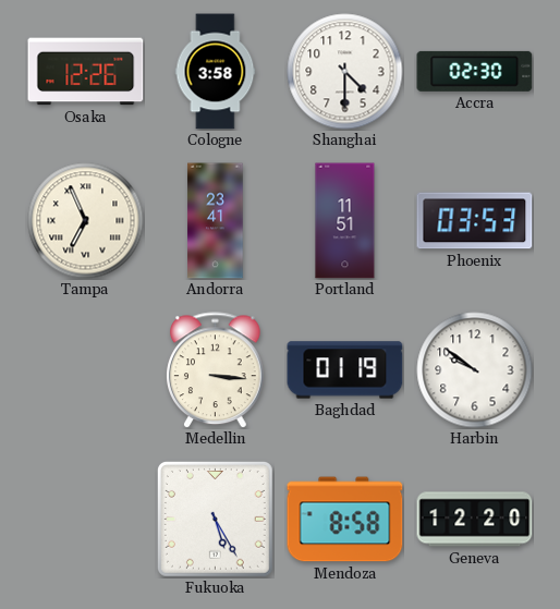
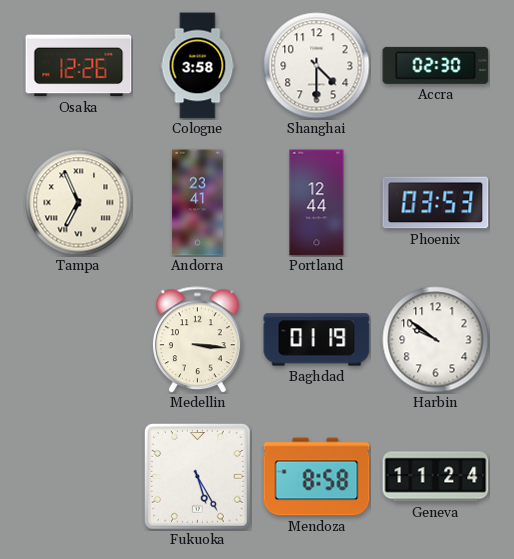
Portland: 11:51 -> 12:44 (317, 203)
Geneva: 12:20 -> 11:24 (436, 477)
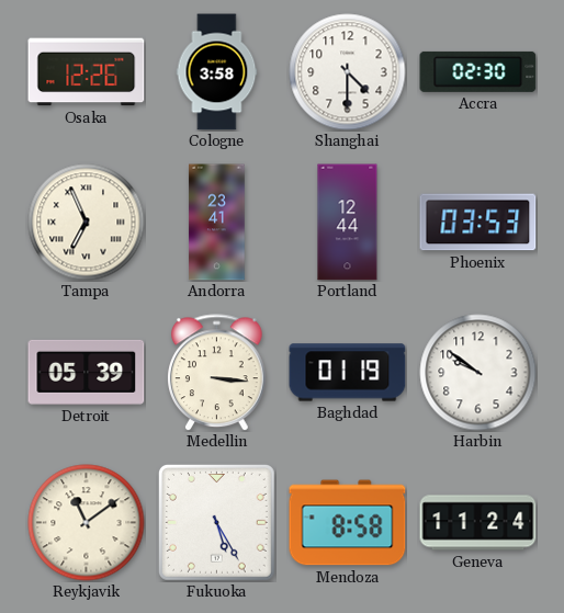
Detroit: none -> 05:39 (87, 372)
Reykjavik: none -> 11:09 (87, 523)
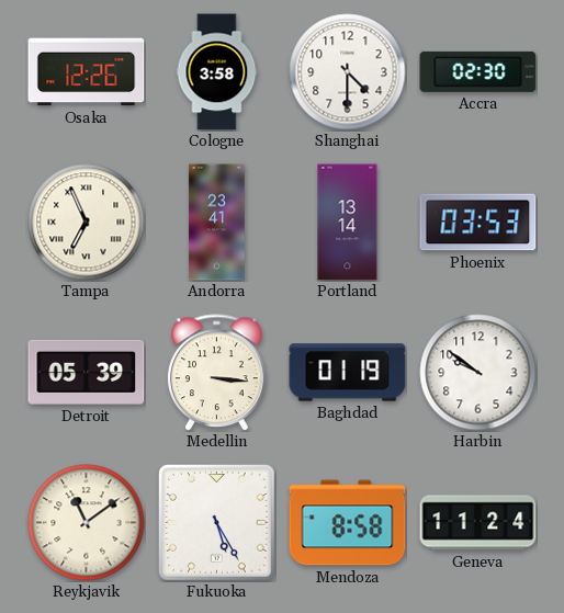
Portland: 12:44 -> 13:14 (348, 223)
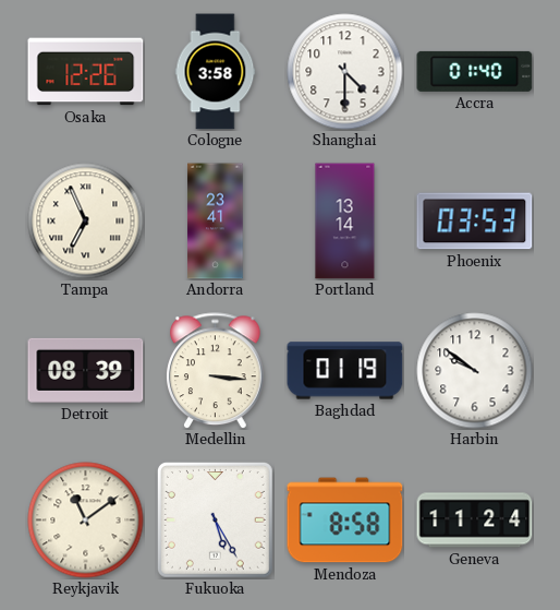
Accra: 02:30 -> 01:40 (475, 71)
Detroit: 05:39 -> 08:39 (86, 370)
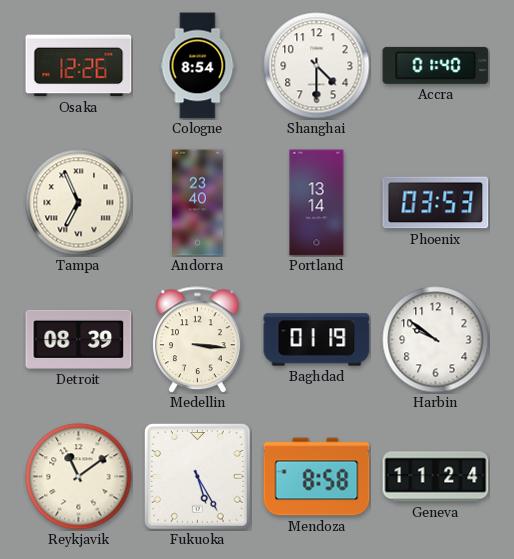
Cologne: 3:58 -> 8:54 (198, 66)
Andorra: 23:41 -> 23:40 (198, 203)
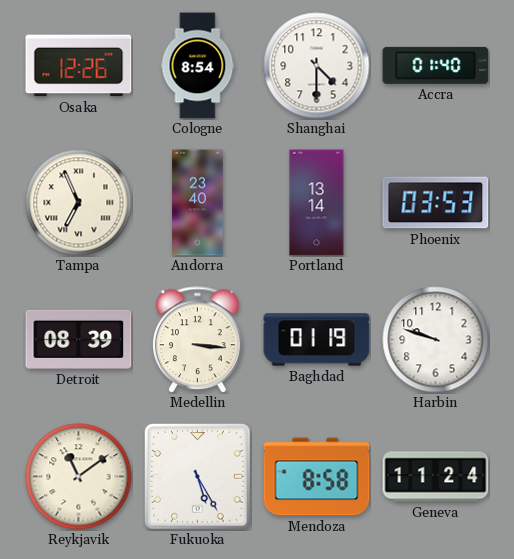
Harbin: 9:51 -> 9:48 (436, 340)
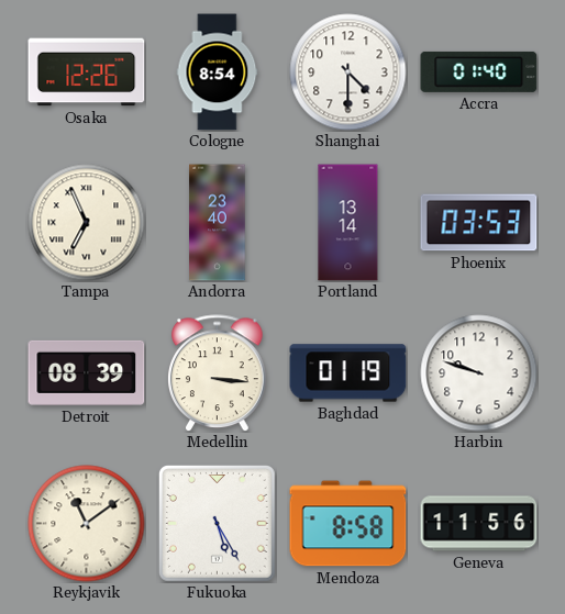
Geneva: 11:24 -> 11:56 (479, 524)
